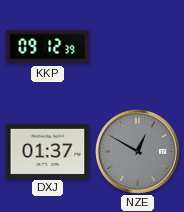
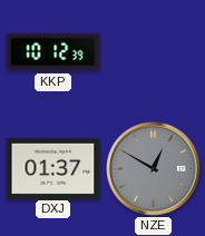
KKP: 09:12 -> 10:12 (53, 52)
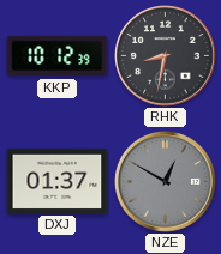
RHK: none -> 8:32 (166, 56)
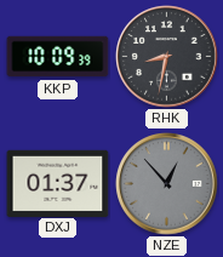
KKP: 10:12 -> 10:09 (58, 57)
NZE: 12:50 -> 12:53 (167, 184)
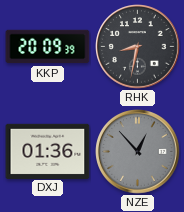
KKP: 10:09 -> 20:09 (48, 47)
DXJ: 01:37 -> 01:36 (48, 151)
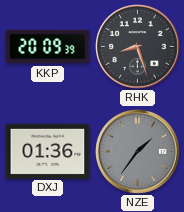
RHK: 8:32 -> 8:27 (138, 47)
NZE: 12:53 -> 1:36 (138, 152)
